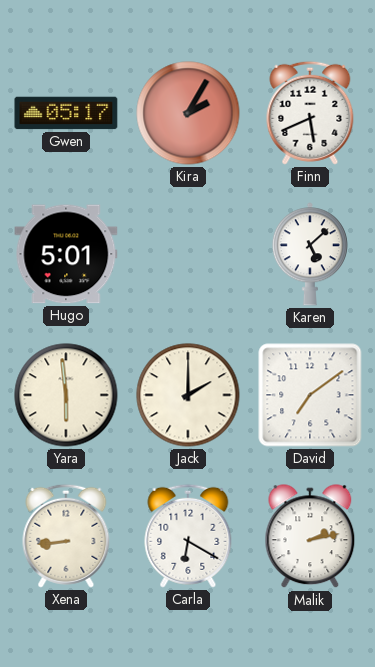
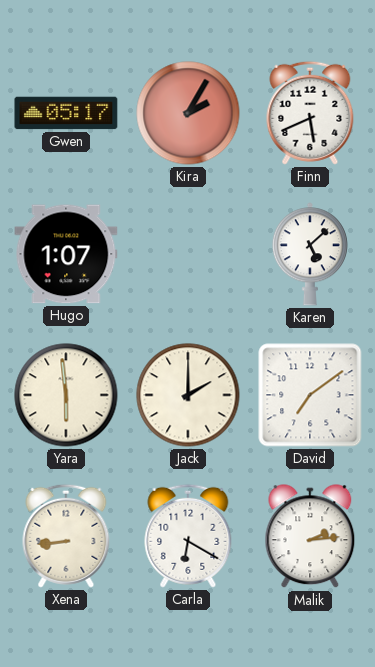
Hugo: 5:01 -> 1:07 (66, 254)
Malik: 2:13 -> 2:14 (310, 537)
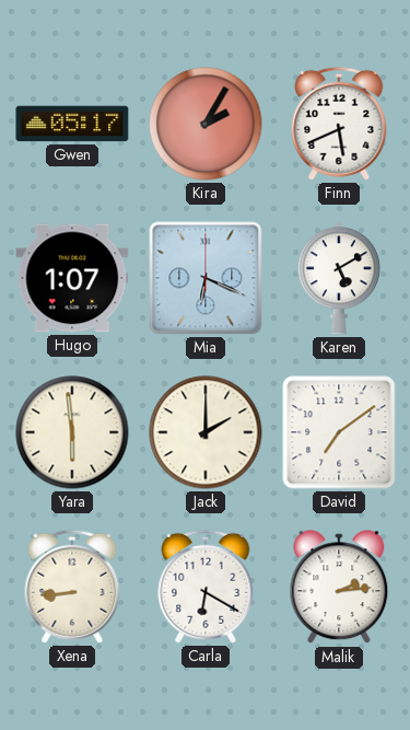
Mia: none -> 6:19 (206, 278)
Karen: 5:08 -> 5:10 (339, 278)
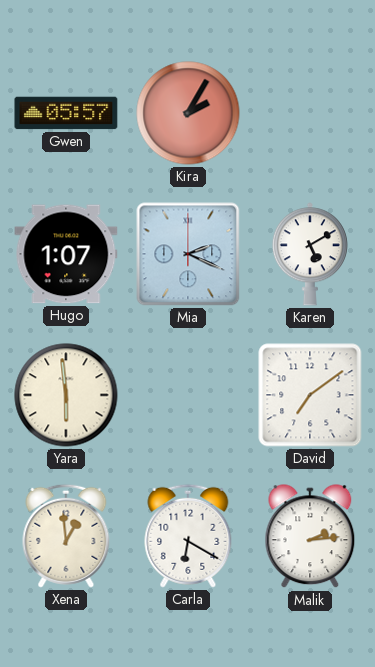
Gwen: 05:17 -> 05:57 (66, 113)
Finn: 5:41 -> none (339, 124)
Mia: 6:19 -> 2:19 (188, 254)
Jack: 2:00 -> none (206, 432)
Xena: 8:44 -> 12:59 (66, 536)
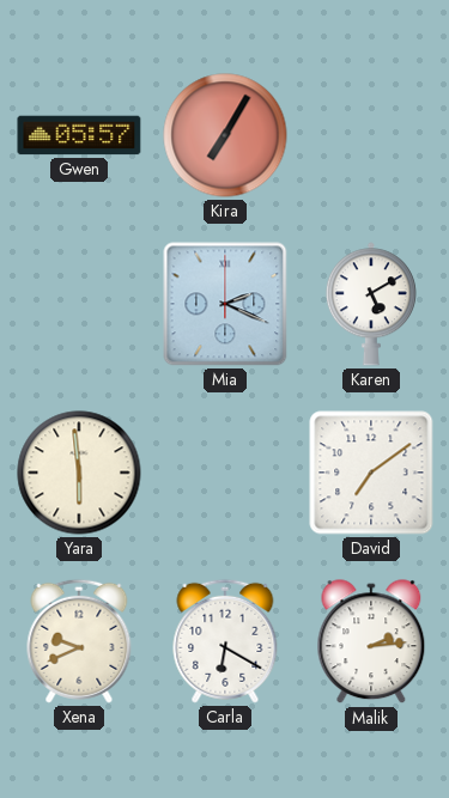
Kira: 2:05 -> 7:05 (225, 135)
Hugo: 1:07 -> none (66, 254)
Xena: 12:59 -> 9:41 (79, 641)
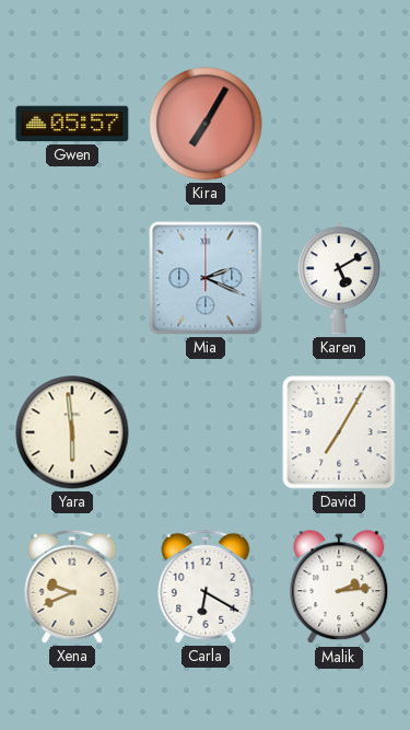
David: 7:09 -> 7:05 (339, 432)
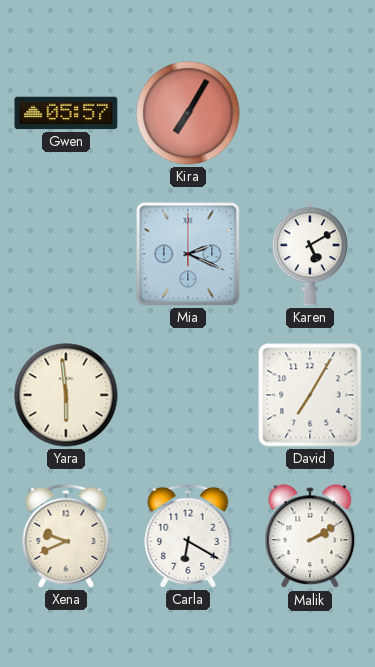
Malik: 2:14 -> 2:10 (310, 537)
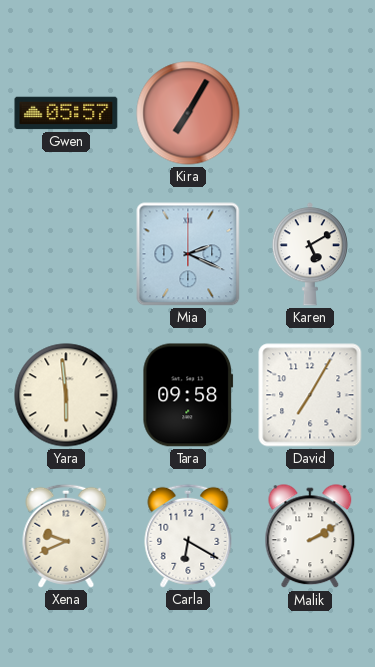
Tara: none -> 09:58 (188, 395)
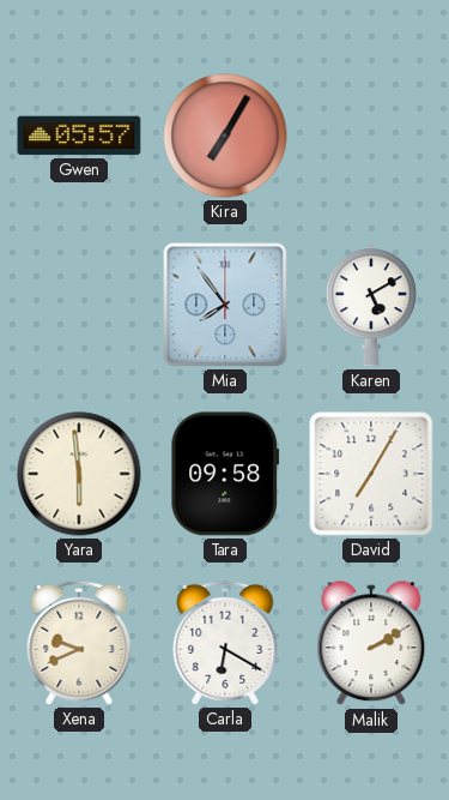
Mia: 2:19 -> 7:54 (225, 305)
